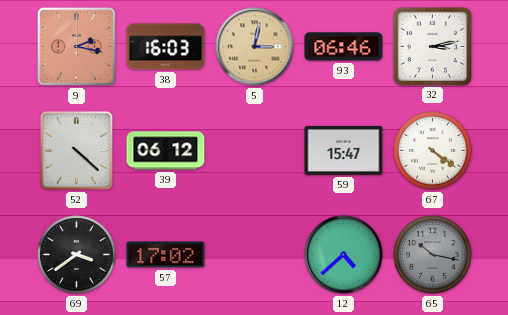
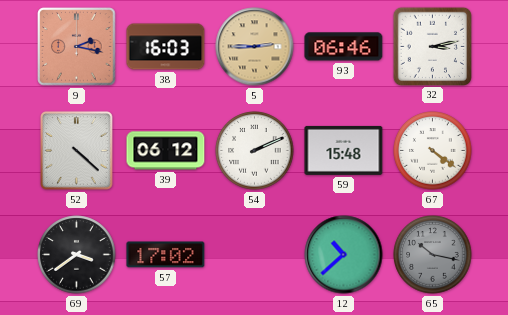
5: 3:02 -> 2:45 (255, 47)
54: none -> 2:11 (255, 151)
59: 15:47 -> 15:48 (344, 150)
12: 4:38 -> 10:38 (344, 255)
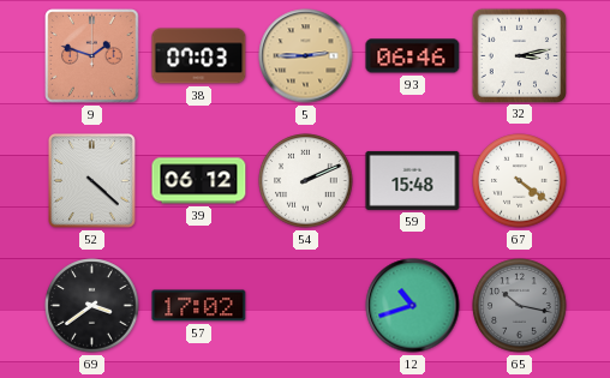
9: 2:17 -> 1:48 (92, 56)
38: 16:03 -> 07:03 (199, 56)
12: 10:38 -> 10:42 (413, 306)
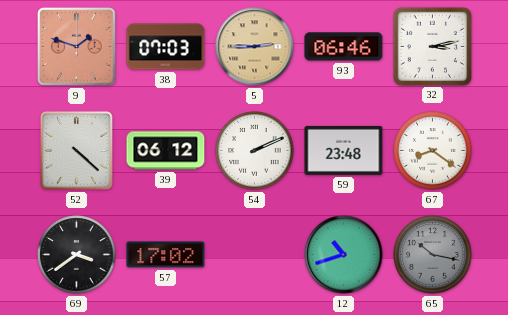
59: 15:48 -> 23:48 (344, 150)
67: 4:21 -> 8:21 (433, 151)
